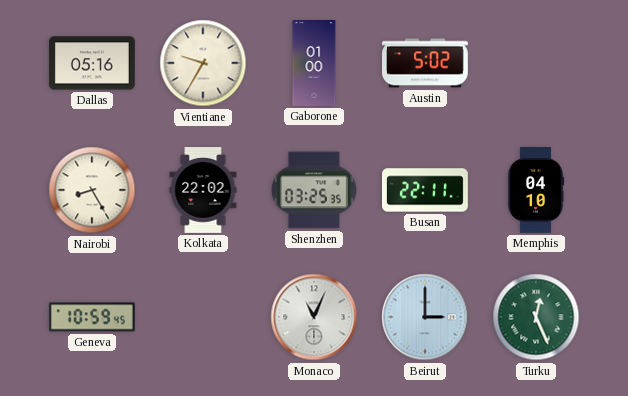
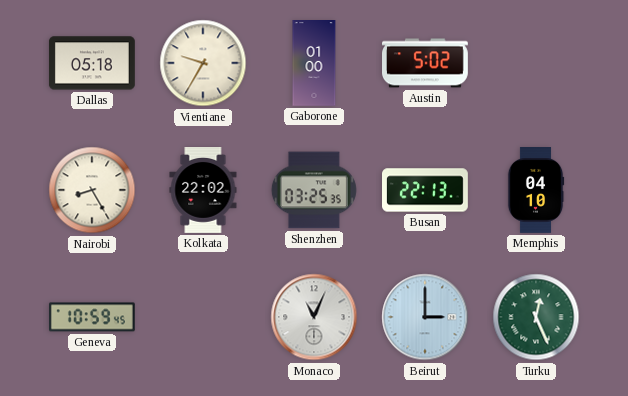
Dallas: 05:16 -> 05:18 (92, 63)
Busan: 22:11 -> 22:13 (426, 190)
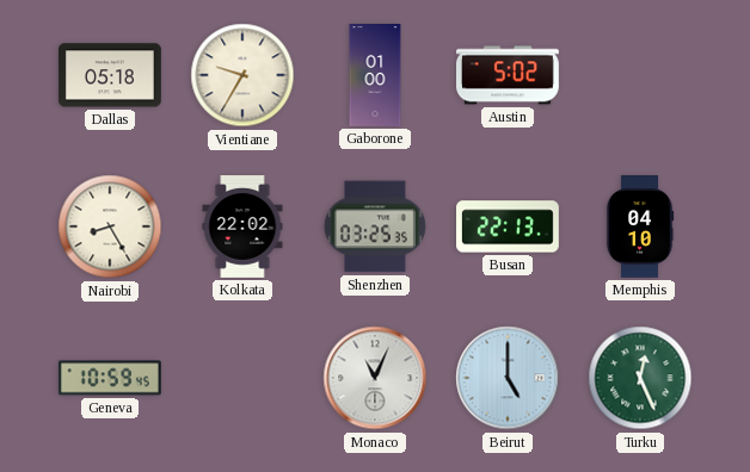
Beirut: 3:00 -> 5:00 (508, 378)
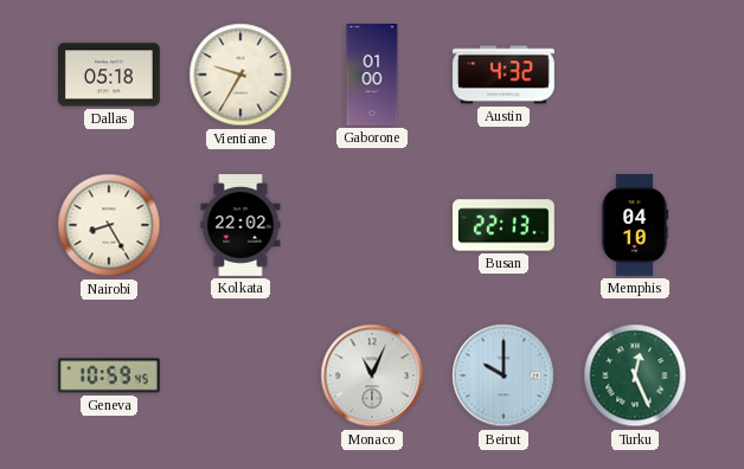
Austin: 5:02 -> 4:32 (505, 75)
Shenzhen: 03:25 -> none (375, 226)
Beirut: 5:00 -> 10:00 (504, 375)
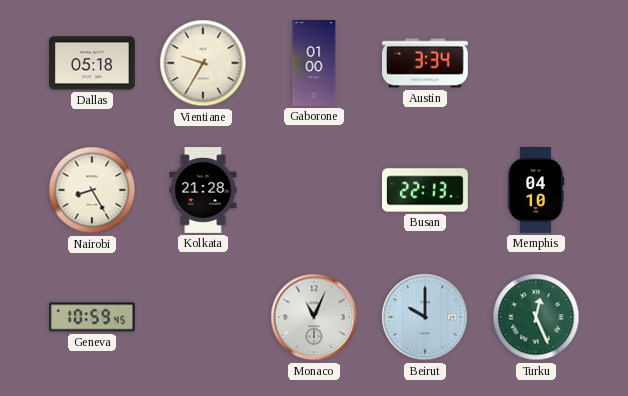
Austin: 4:32 -> 3:34 (426, 63)
Kolkata: 22:02 -> 21:28 (203, 191)
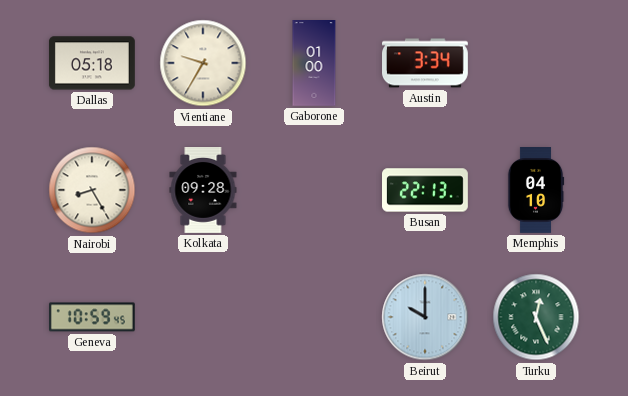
Kolkata: 21:28 -> 09:28 (203, 191)
Monaco: 11:04 -> none (314, 317)
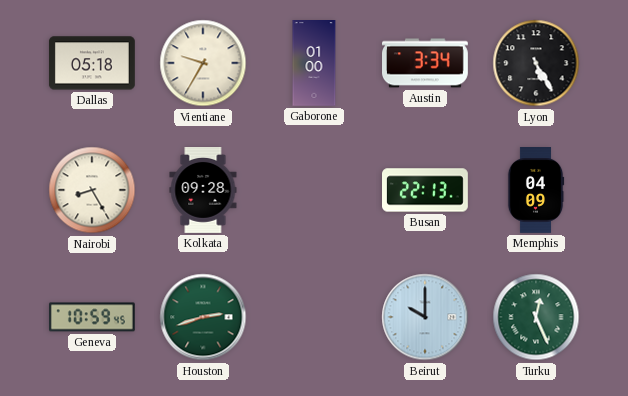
Lyon: none -> 5:25 (536, 63)
Memphis: 04:10 -> 04:09 (536, 191)
Houston: none -> 2:42 (203, 317)
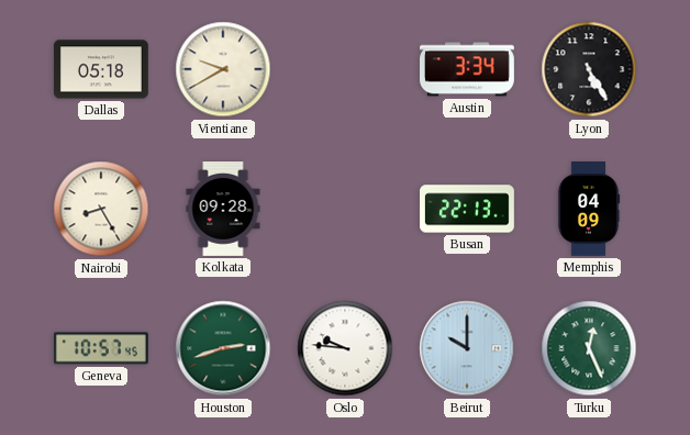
Vientiane: 9:35 -> 9:40 (223, 69)
Gaborone: 01:00 -> none (314, 64)
Geneva: 10:59 -> 10:57 (101, 348)
Oslo: none -> 9:46 (345, 348)
